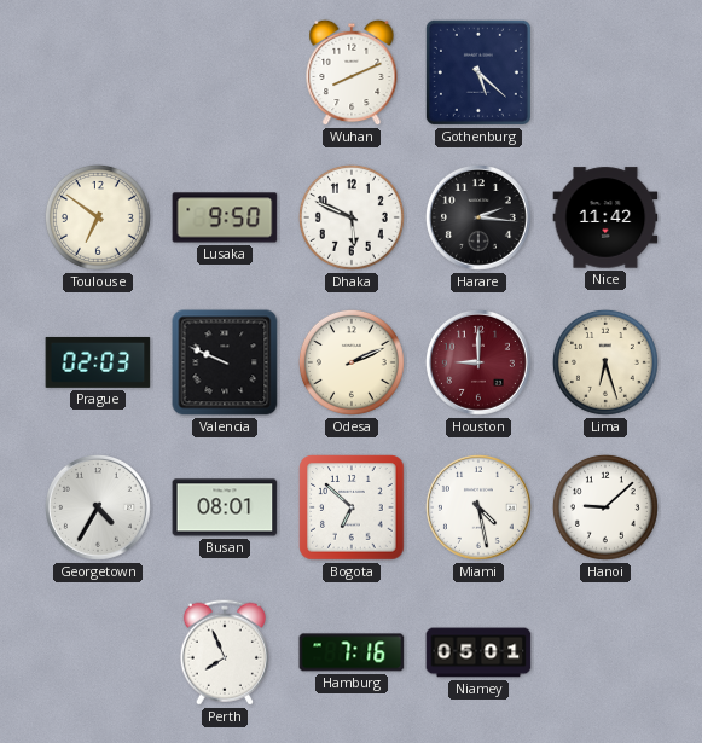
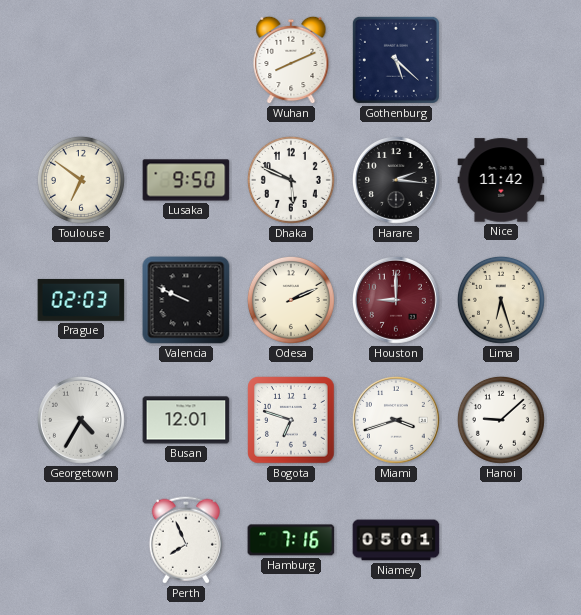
Busan: 08:01 -> 12:01 (186, 420)
Bogota: 6:52 -> 6:48 (291, 420)
Miami: 4:28 -> 3:42 (396, 420)
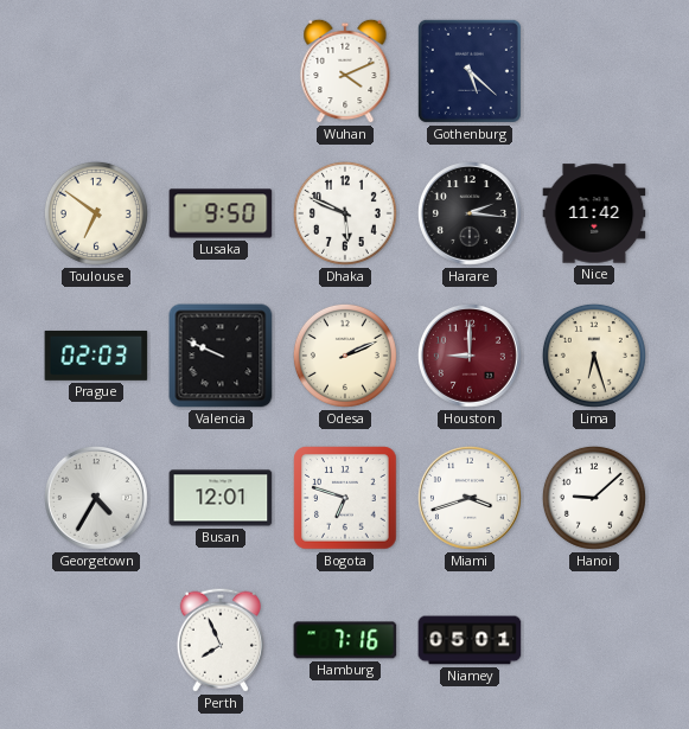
Wuhan: 8:11 -> 4:11 (345, 71)
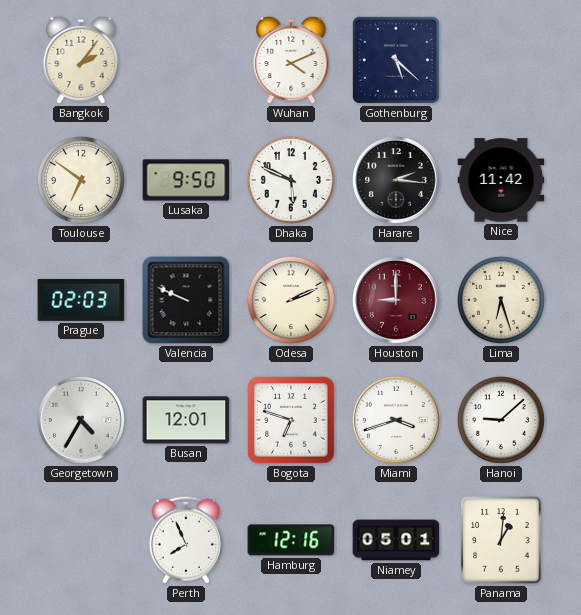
Bangkok: none -> 2:06 (81, 60)
Hamburg: 7:16 -> 12:16 (291, 540)
Panama: none -> 1:01 (501, 540)
